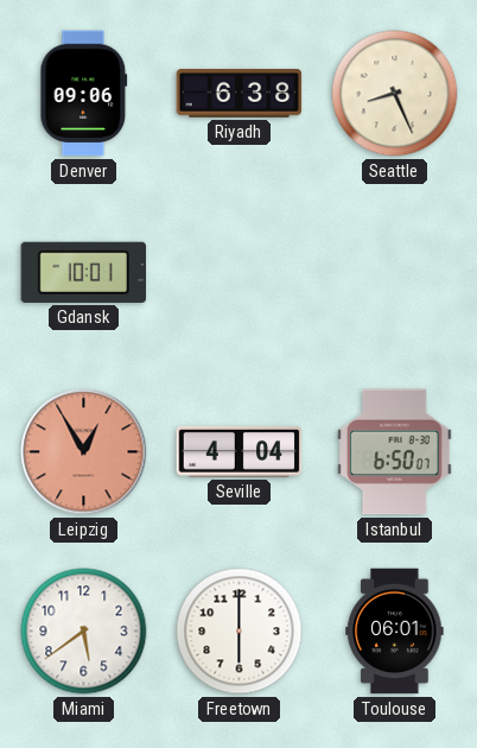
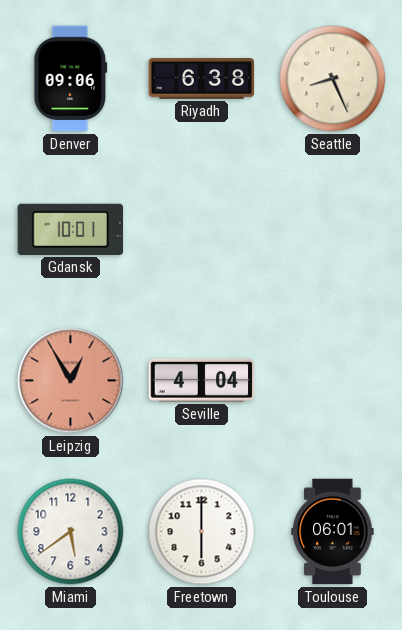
Istanbul: 6:50 -> none (395, 452)
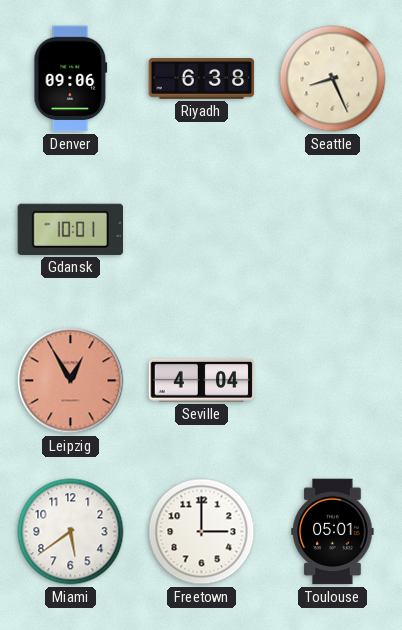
Freetown: 6:00 -> 3:00 (202, 532)
Toulouse: 06:01 -> 05:01 (333, 532)
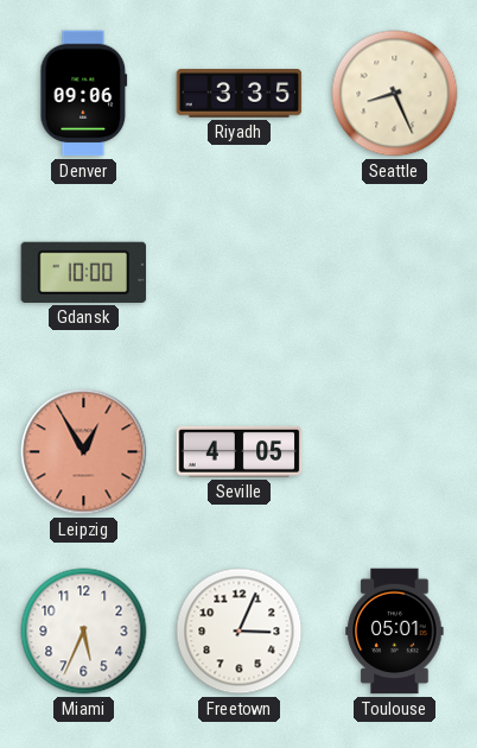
Riyadh: 6:38 -> 3:35 (240, 94)
Gdansk: 10:01 -> 10:00 (84, 272)
Seville: 4:04 -> 4:05 (240, 451)
Miami: 5:39 -> 5:34 (84, 632)
Freetown: 3:00 -> 3:04 (240, 632)
